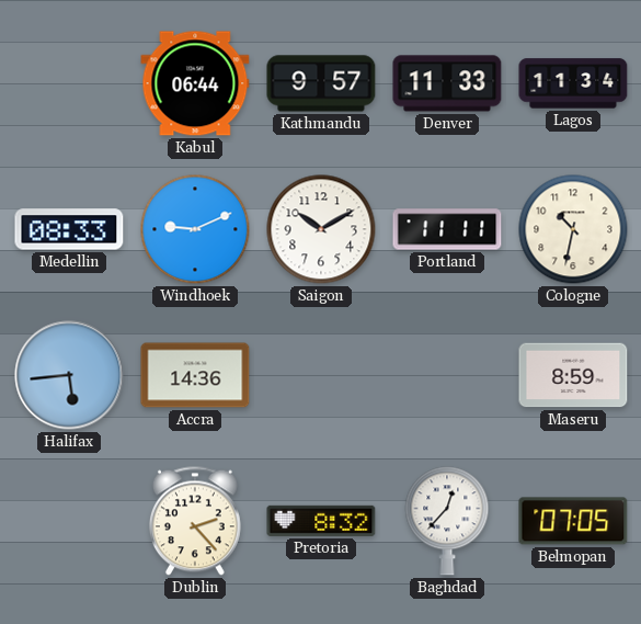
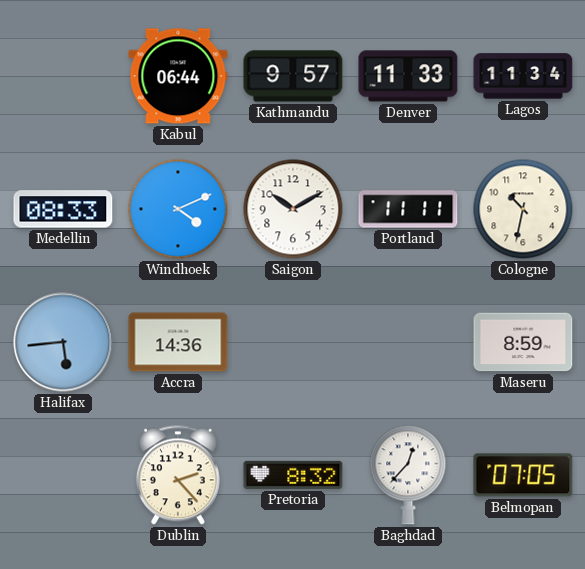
Windhoek: 9:11 -> 4:11 (178, 209)
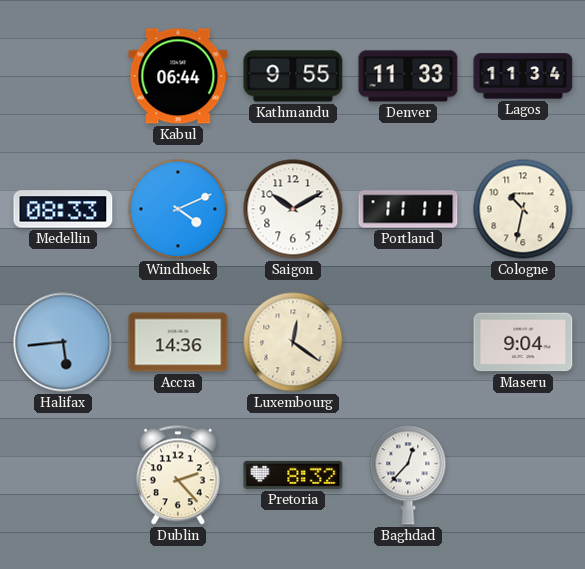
Kathmandu: 9:57 -> 9:55 (293, 76)
Luxembourg: none -> 12:21 (293, 342)
Maseru: 8:59 -> 9:04 (523, 342)
Belmopan: 07:05 -> none (523, 475)
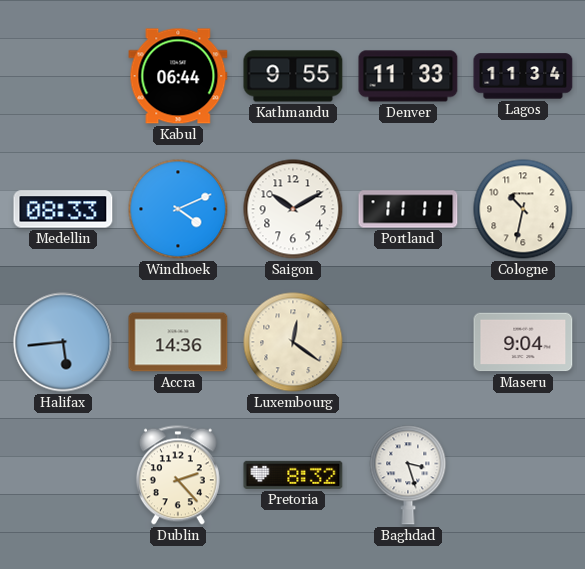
Baghdad: 12:37 -> 3:27 (408, 475)
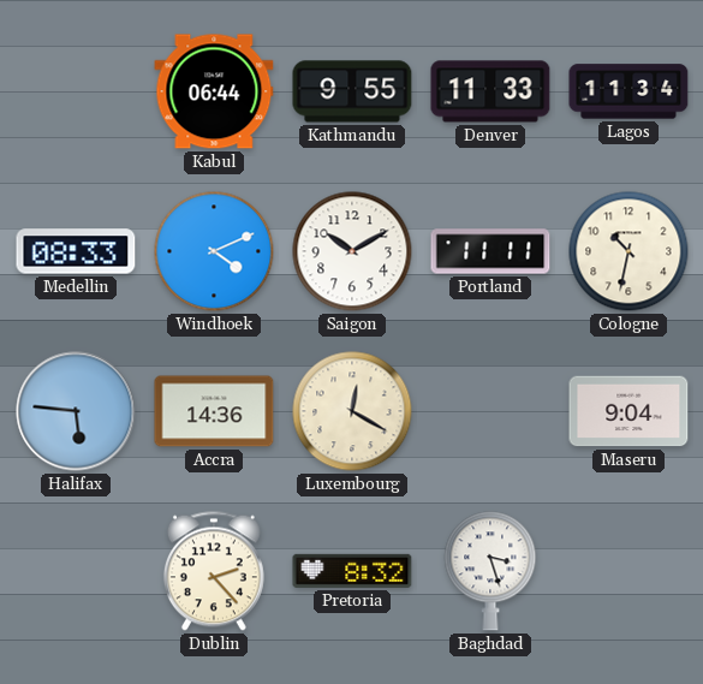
Halifax: 5:44 -> 5:46 (76, 411)
Luxembourg: 12:21 -> 12:20 (352, 411)
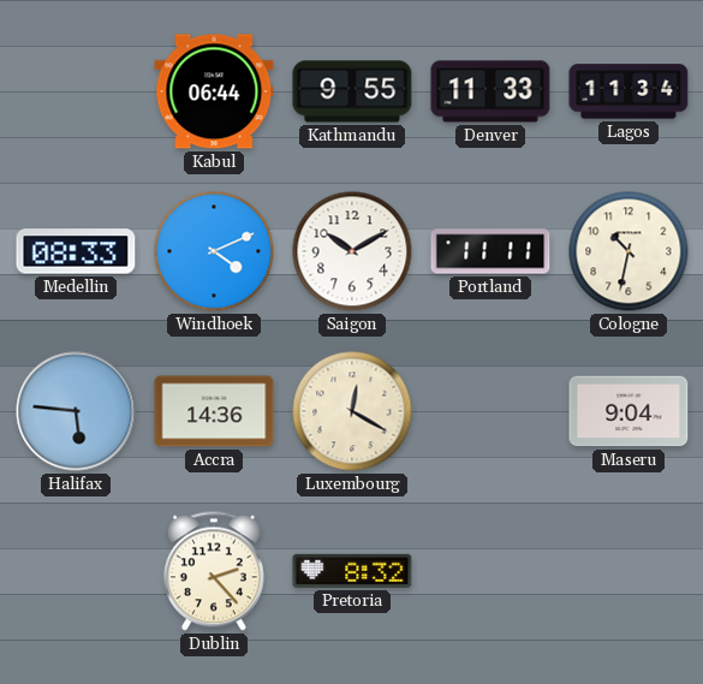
Baghdad: 3:27 -> none (490, 571)
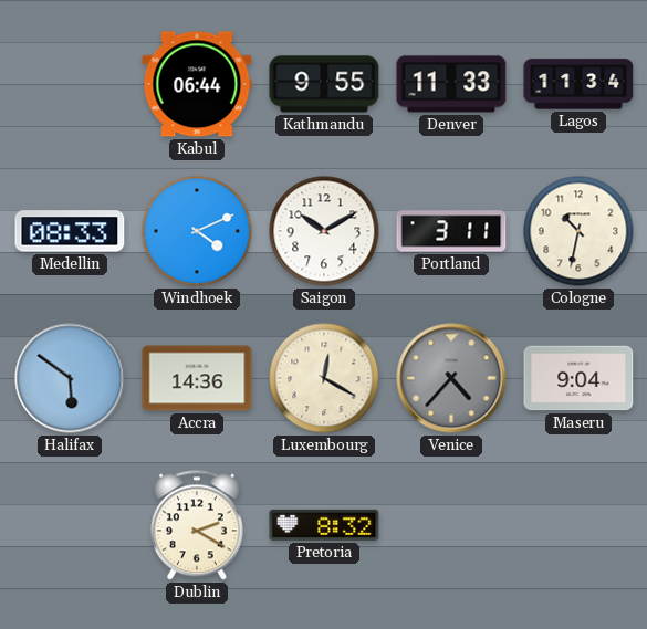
Portland: 11:11 -> 3:11 (451, 231)
Halifax: 5:46 -> 5:51 (70, 378)
Venice: none -> 4:37 (451, 378)
Dublin: 2:23 -> 2:20 (197, 525)
